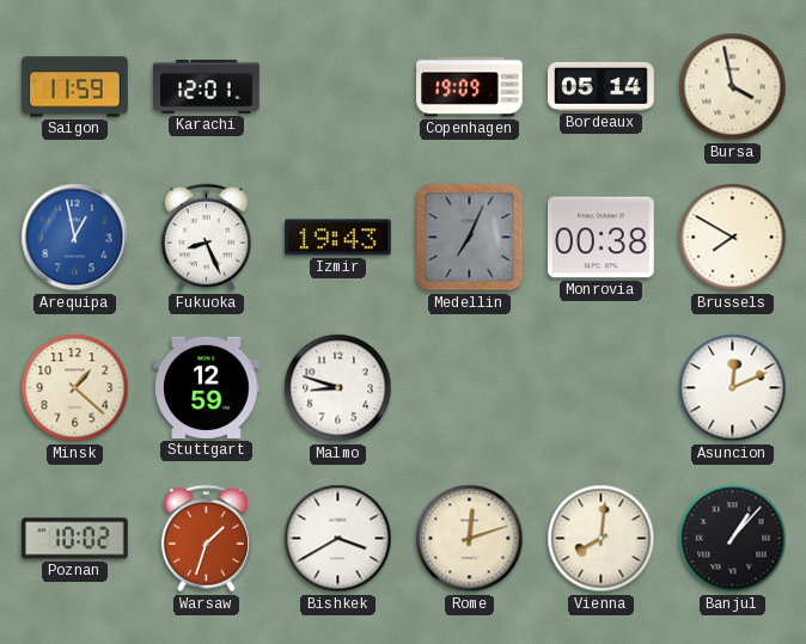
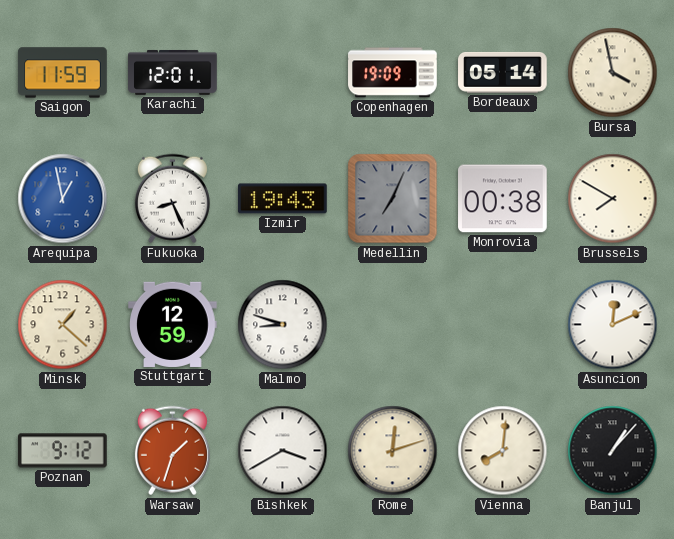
Poznan: 10:02 -> 9:12 (63, 451)
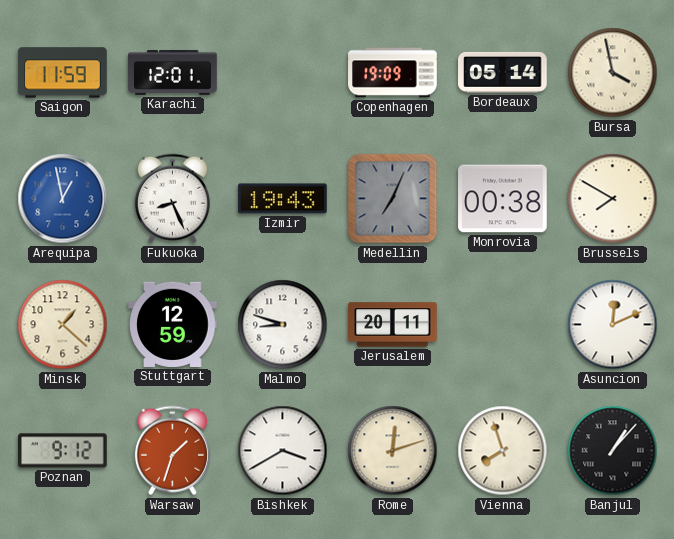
Jerusalem: none -> 20:11 (393, 325)
Vienna: 8:01 -> 7:57 (503, 451)
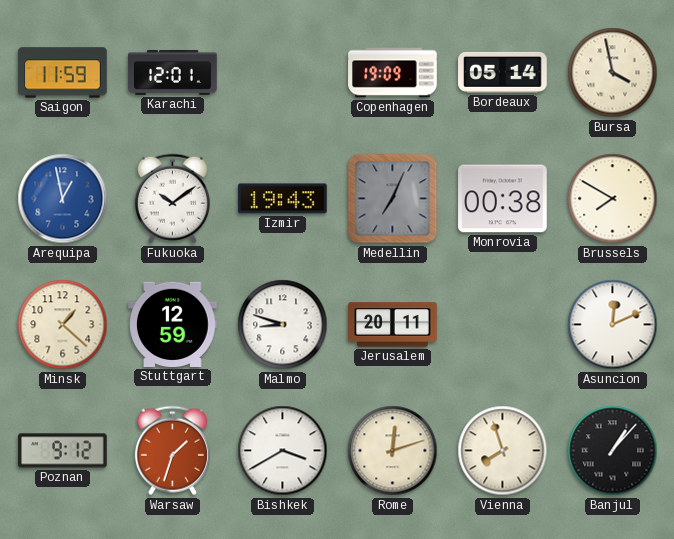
Fukuoka: 8:26 -> 10:09 (172, 199)
